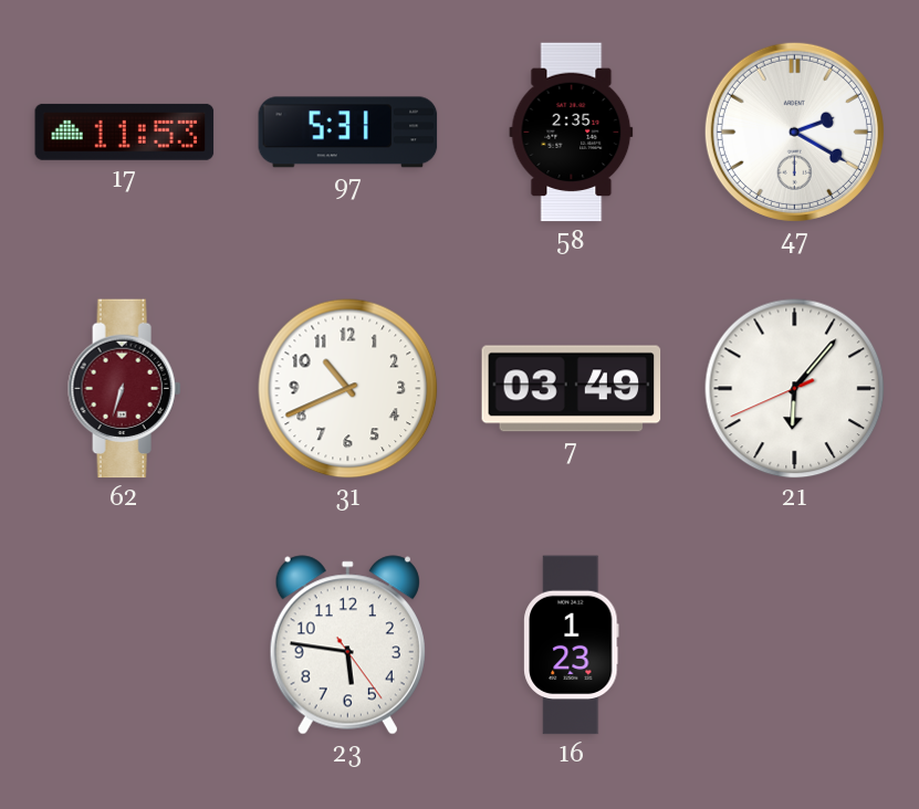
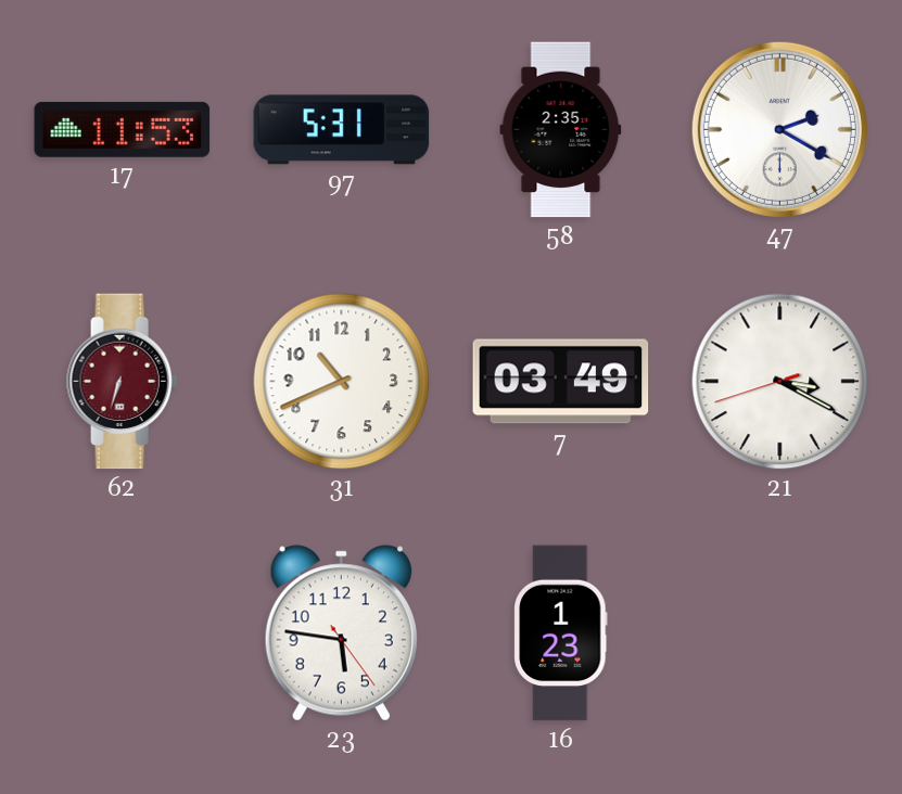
21: 6:06 -> 3:19 (780, 382)
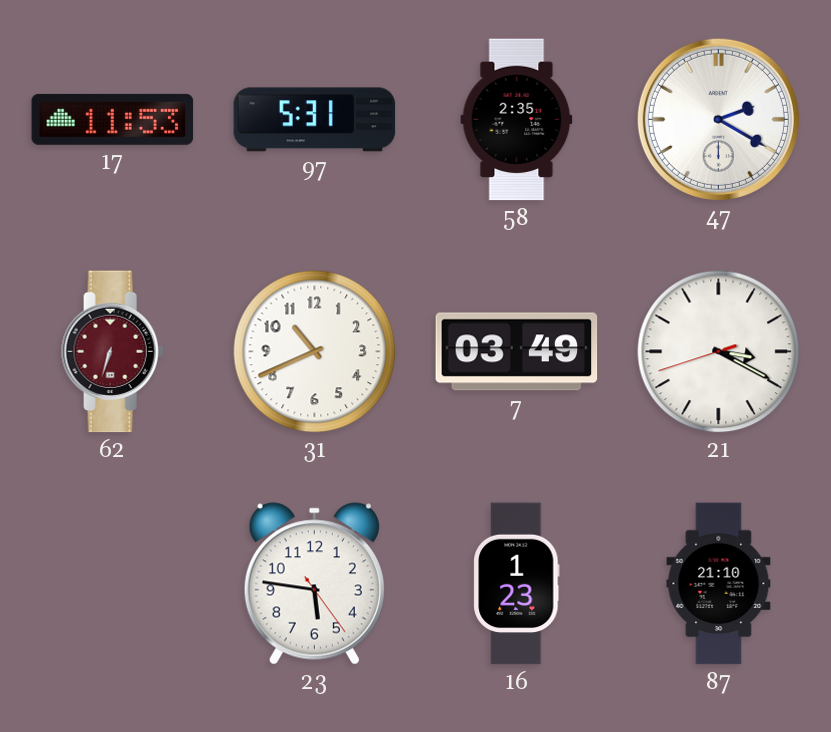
87: none -> 21:10 (719, 584)
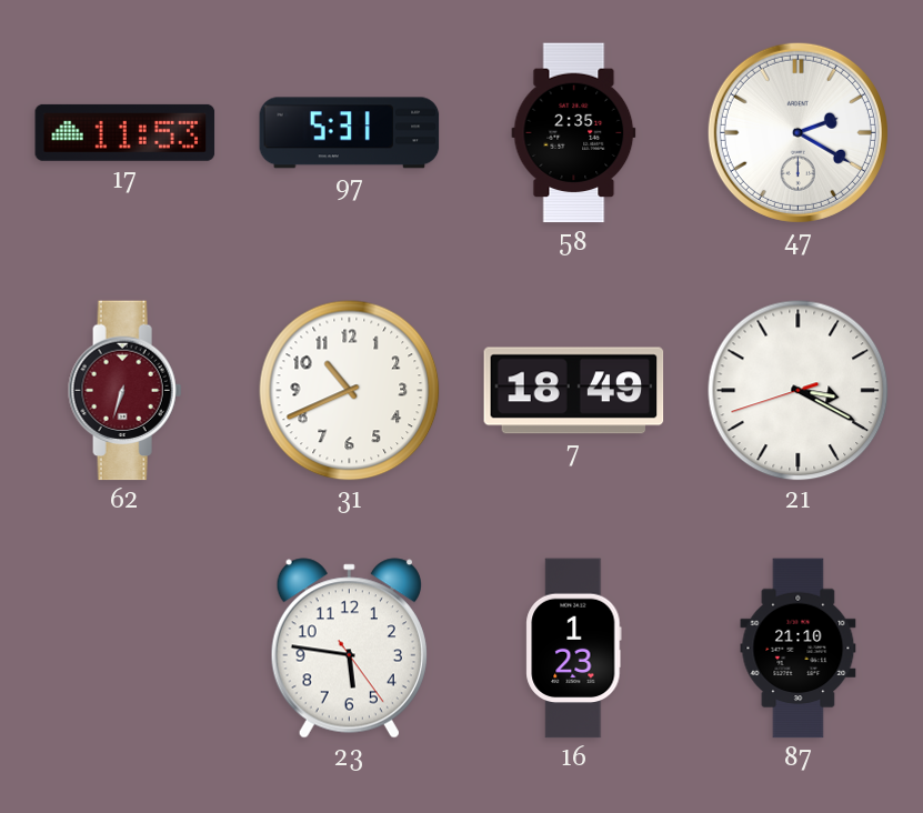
7: 03:49 -> 18:49 (574, 391)
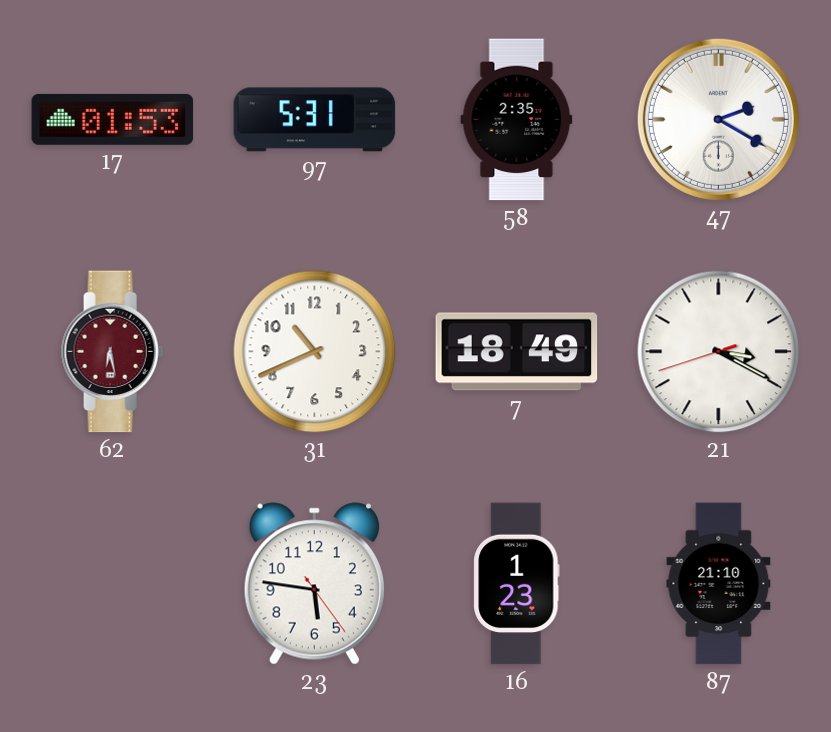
17: 11:53 -> 01:53 (113, 119)
62: 6:33 -> 6:28 (113, 352)
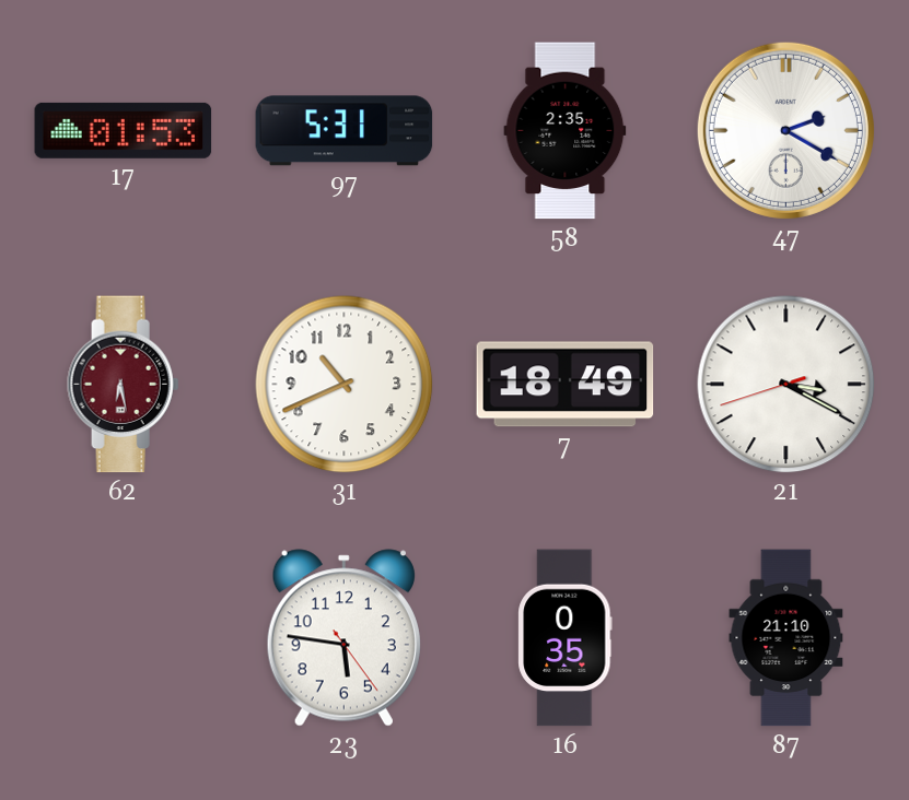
16: 1:23 -> 0:35 (566, 638)
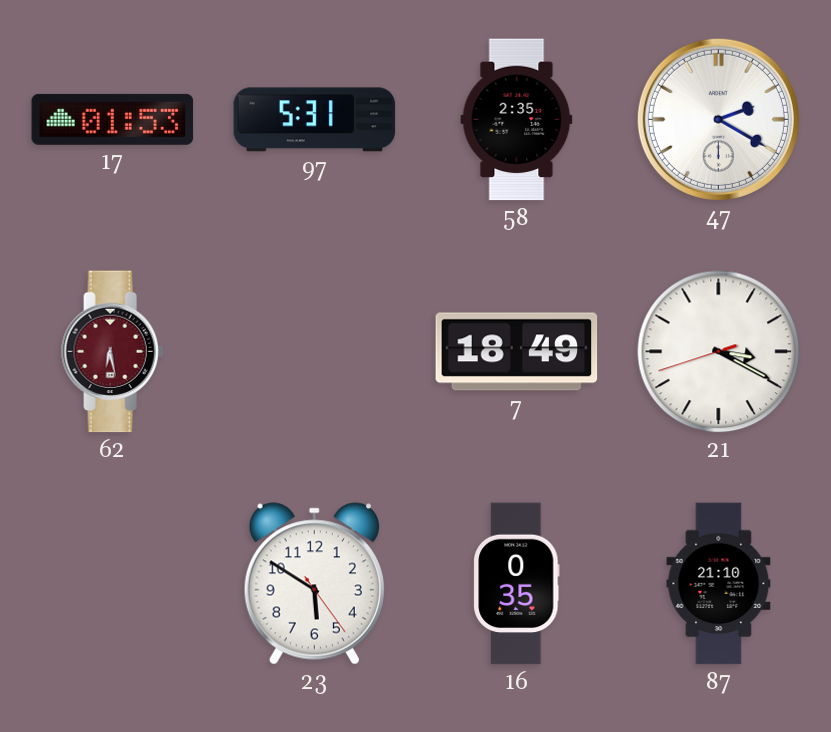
31: 10:41 -> none (345, 385)
23: 5:46 -> 5:50 (314, 584)
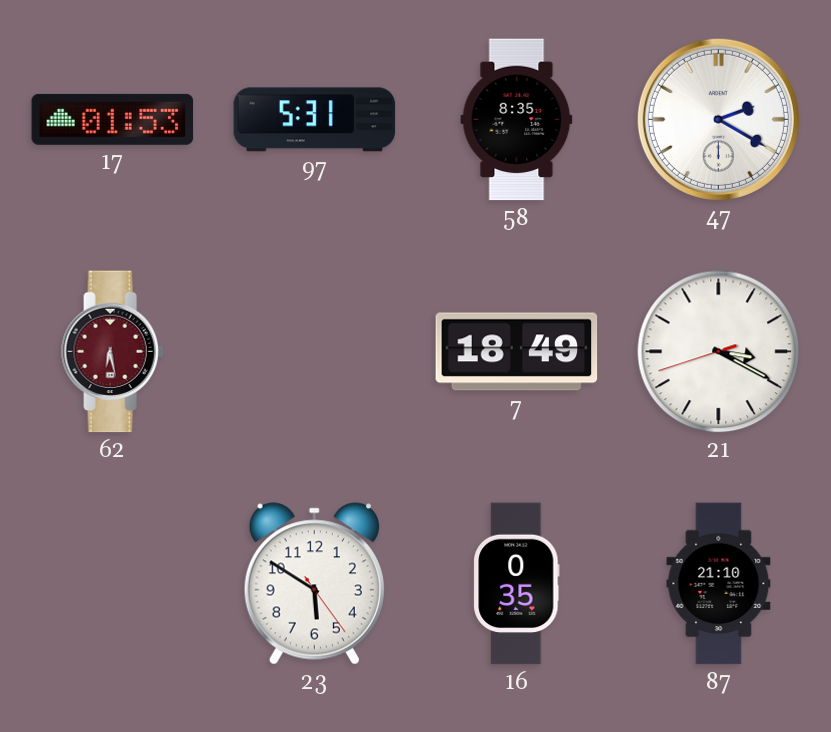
58: 2:35 -> 8:35 (517, 120)
